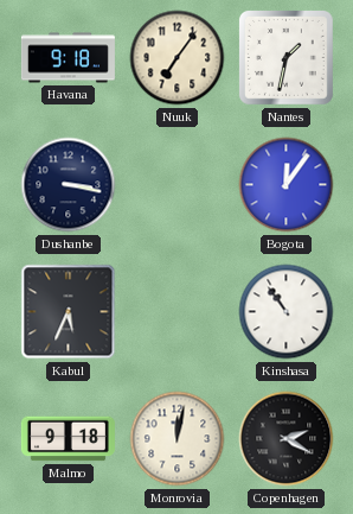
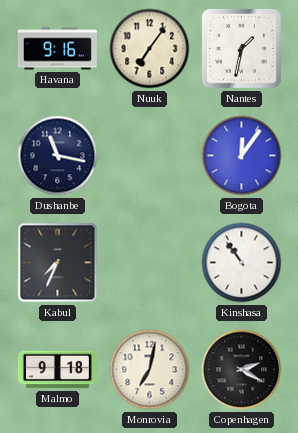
Havana: 9:18 -> 9:16 (57, 49)
Dushanbe: 3:17 -> 11:17 (58, 156)
Kabul: 5:34 -> 7:34 (58, 263)
Monrovia: 12:02 -> 7:02 (150, 370)
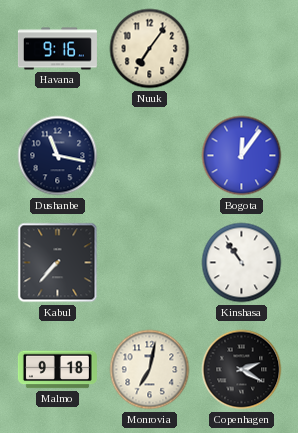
Nantes: 1:32 -> none (242, 49)
Kabul: 7:34 -> 7:37 (58, 263)
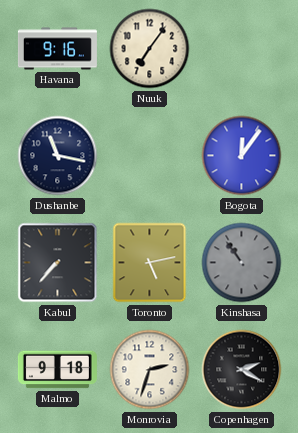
Toronto: none -> 5:13 (150, 263)
Kinshasa dial: white -> grey (242, 263)
Monrovia: 7:02 -> 2:33 (150, 370)
